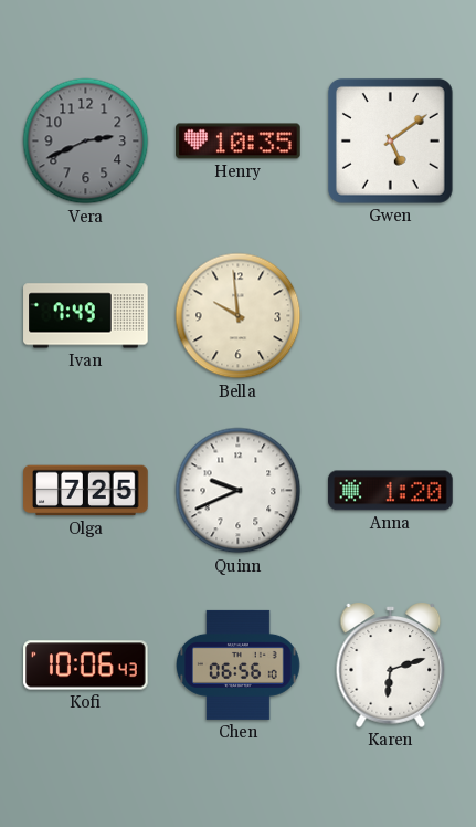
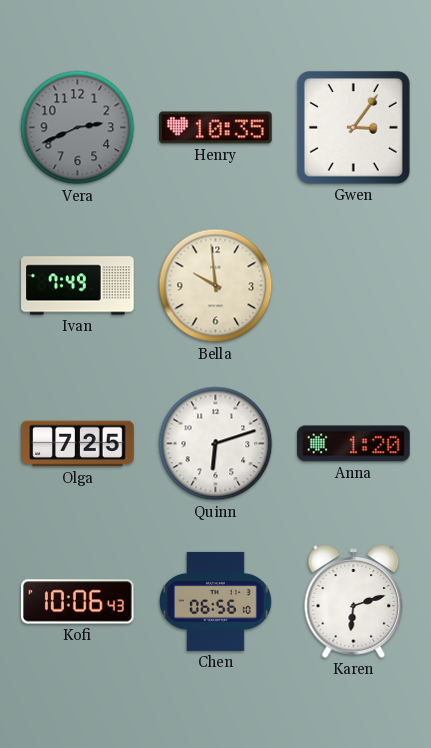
Gwen: 5:09 -> 3:06 (353, 127)
Quinn: 9:41 -> 6:12 (216, 444)
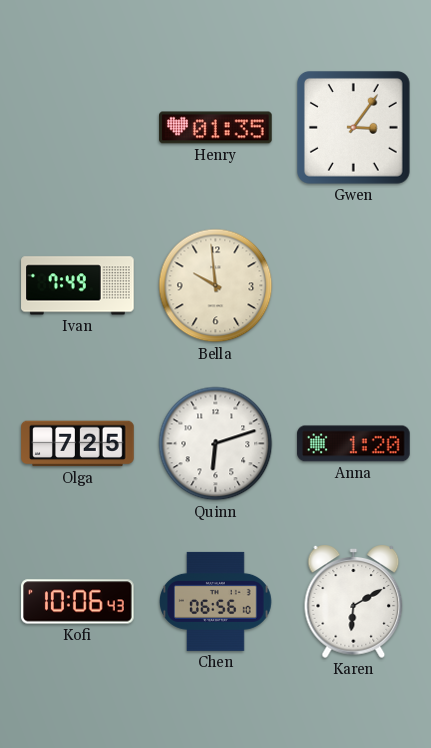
Vera: 2:41 -> none (78, 128)
Henry: 10:35 -> 01:35 (216, 128)
Karen: 6:12 -> 6:10 (354, 601)
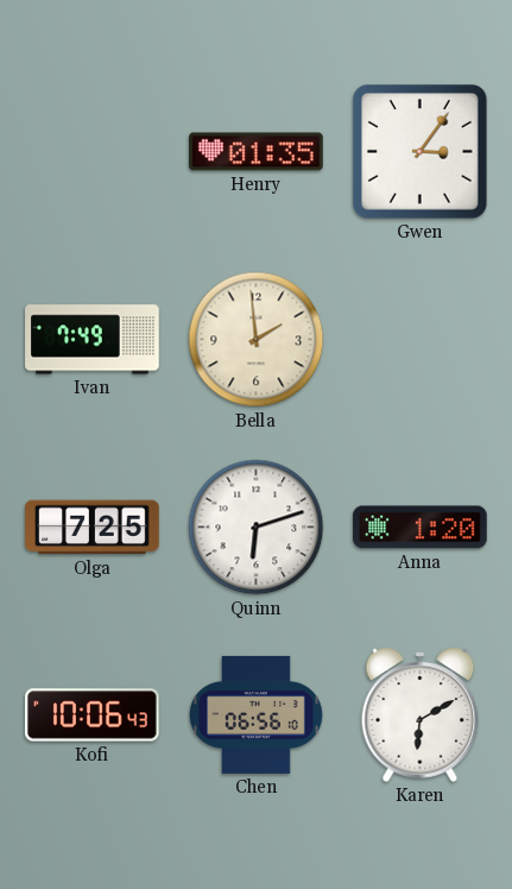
Bella: 9:59 -> 1:59 (257, 340)
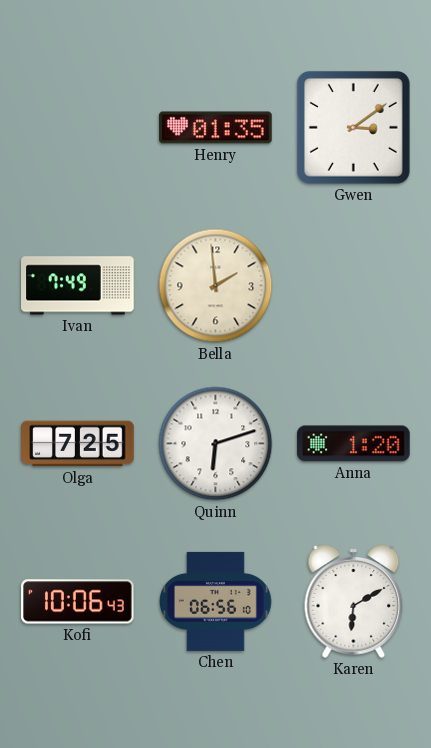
Gwen: 3:06 -> 3:09 (353, 127)
